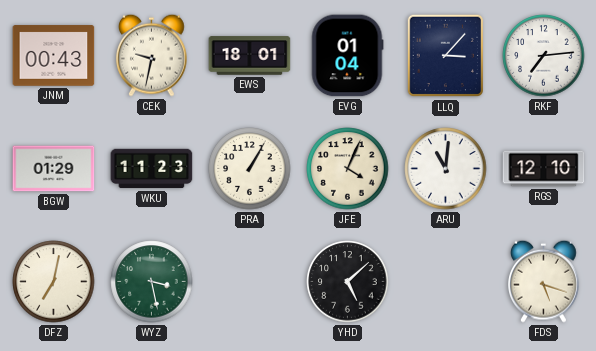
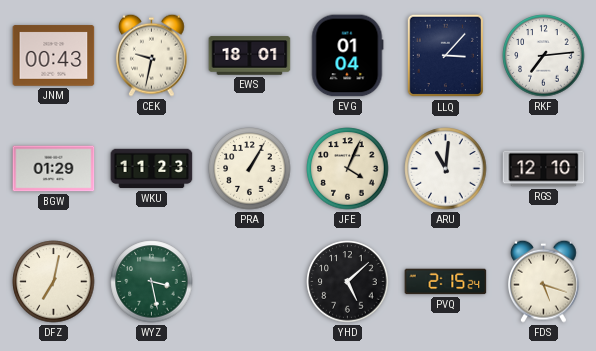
PVQ: none -> 2:15 (446, 282)
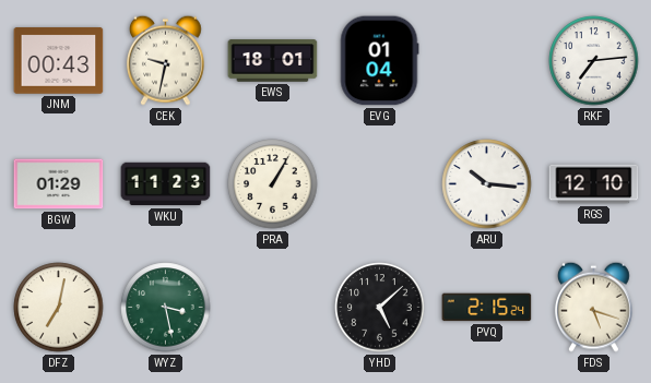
LLQ: 3:07 -> none (446, 56)
JFE: 4:04 -> none (348, 169)
ARU: 11:01 -> 10:16 (487, 184)
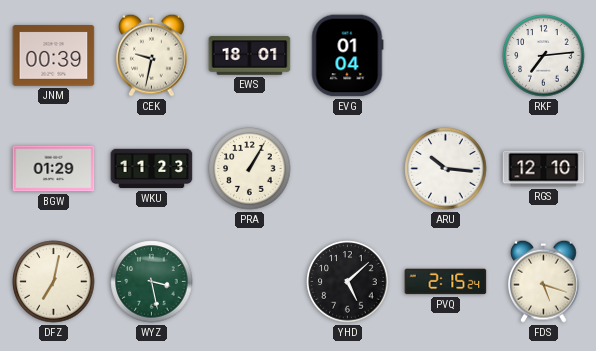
JNM: 00:43 -> 00:39 (54, 56)
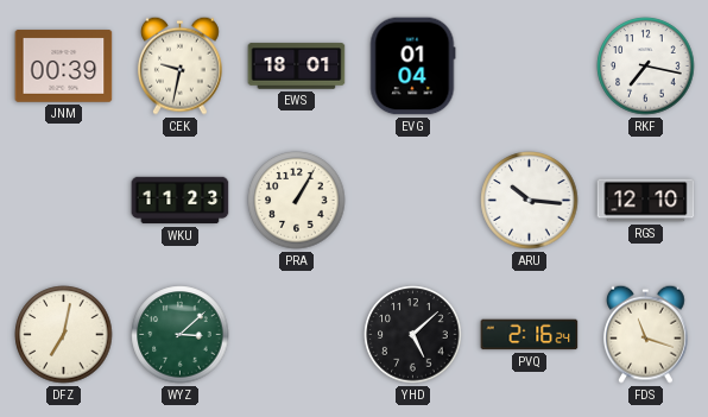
RKF: 7:14 -> 7:17 (646, 67)
BGW: 01:29 -> none (54, 169)
WYZ: 3:28 -> 3:08 (181, 335)
PVQ: 2:15 -> 2:16 (530, 335)
FDS: 5:18 -> 11:18 (646, 334)
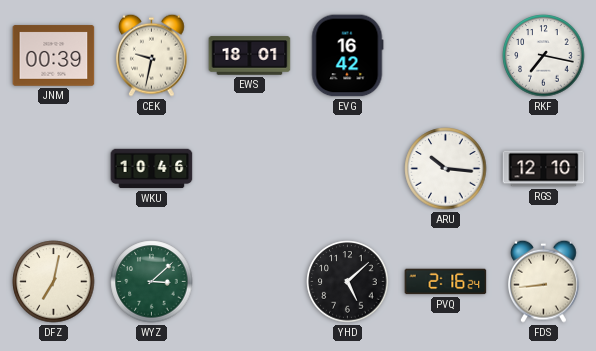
EVG: 01:04 -> 16:42 (347, 56)
WKU: 11:23 -> 10:46 (152, 169)
PRA: 1:05 -> none (297, 201)
FDS: 11:18 -> 8:44 (544, 281)
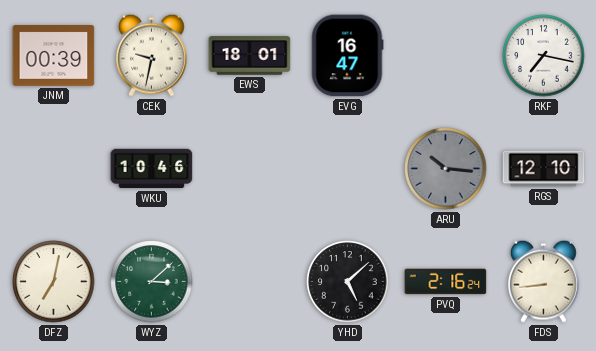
EVG: 16:42 -> 16:47 (347, 56)
ARU dial: white -> grey (446, 169)
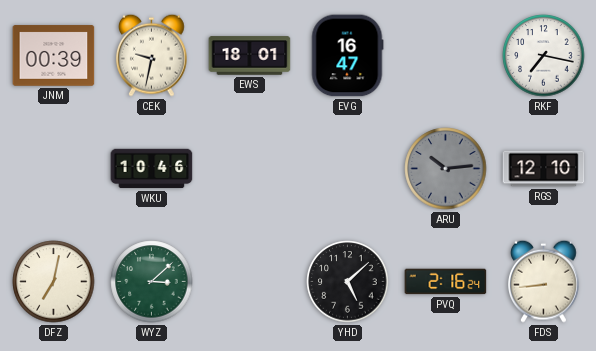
ARU: 10:16 -> 10:14 (446, 169)
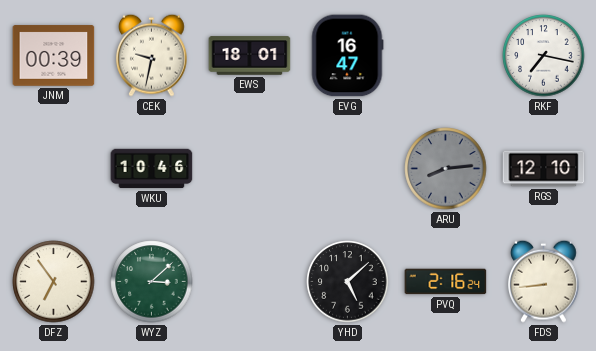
ARU: 10:14 -> 8:14 (446, 169)
DFZ: 7:02 -> 6:54 (54, 282)
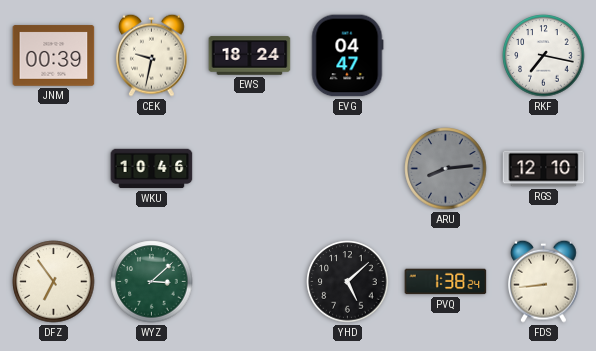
EWS: 18:01 -> 18:24 (250, 56)
EVG: 16:47 -> 04:47 (347, 56)
PVQ: 2:16 -> 1:38 (446, 282)
